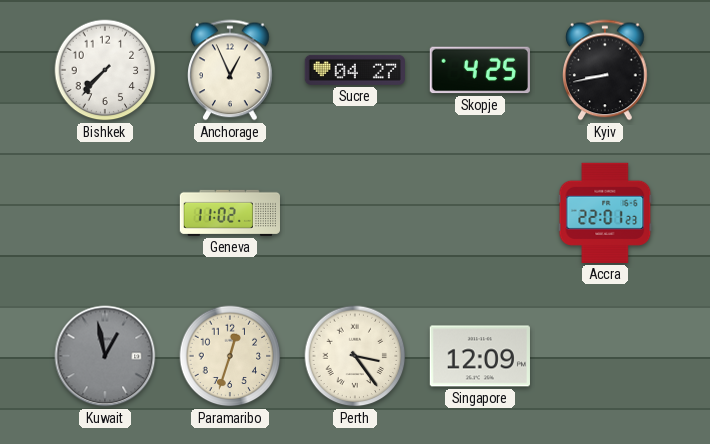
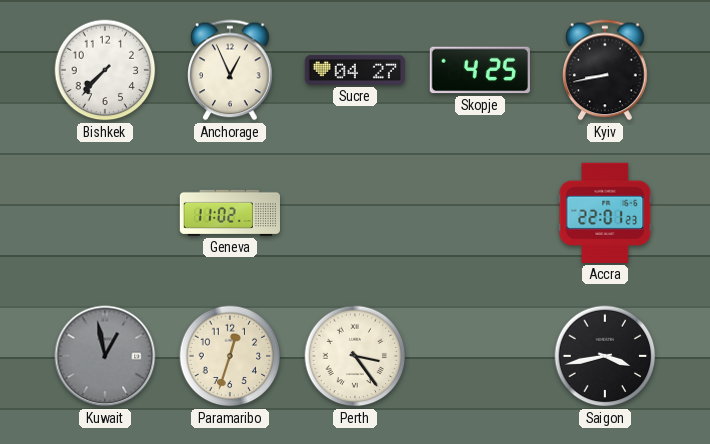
Singapore: 12:09 -> none (480, 356)
Saigon: none -> 3:43 (605, 356)
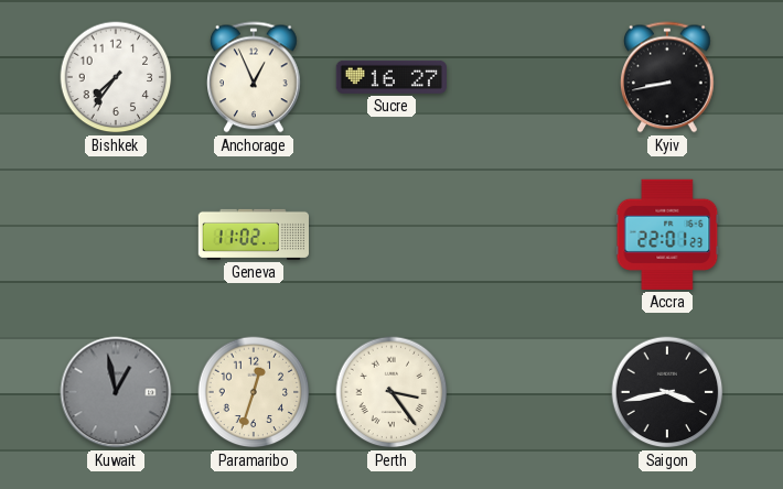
Bishkek: 7:37 -> 7:36 (116, 77)
Sucre: 04:27 -> 16:27 (392, 77)
Skopje: 4:25 -> none (480, 70)
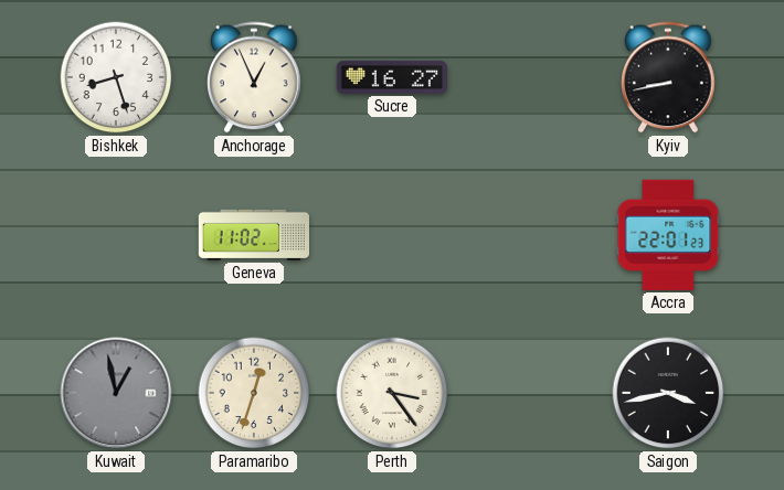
Bishkek: 7:36 -> 8:27 (116, 77)
